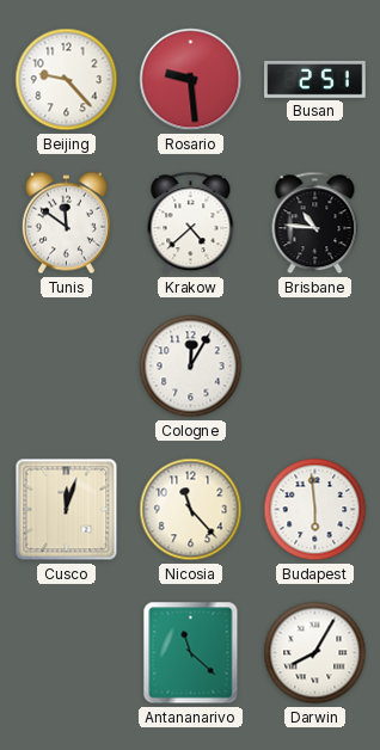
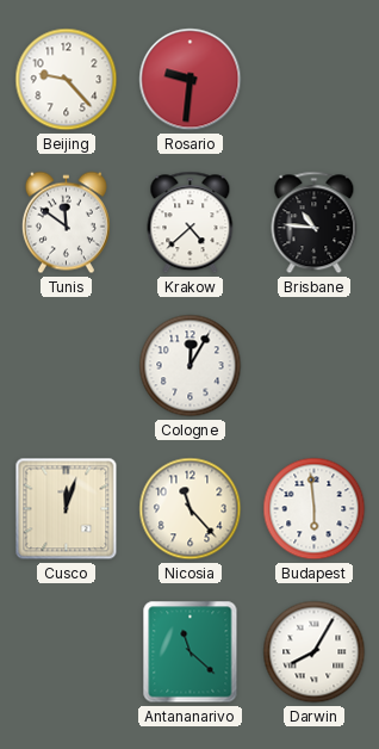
Rosario: 9:29 -> 9:31 (191, 80)
Busan: 2:51 -> none (315, 79)
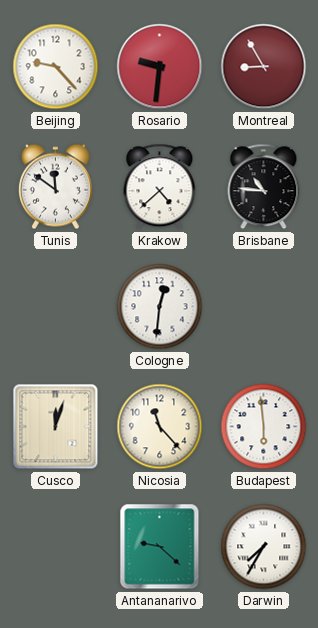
Montreal: none -> 8:55 (264, 67)
Cologne: 12:05 -> 12:31 (160, 307)
Antananarivo: 11:22 -> 9:22 (160, 547)
Darwin: 8:05 -> 7:35 (264, 547)
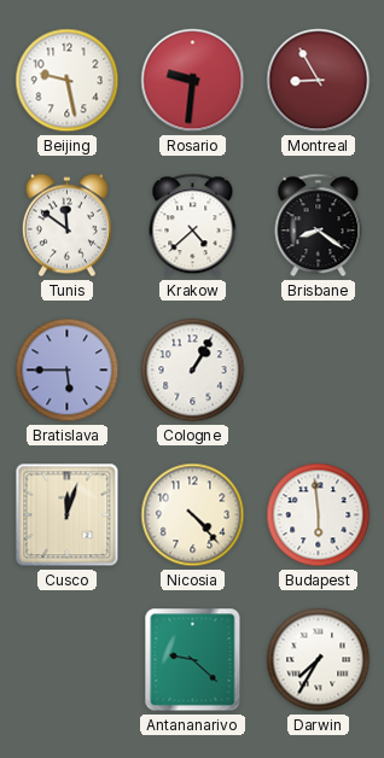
Beijing: 9:23 -> 9:28 (68, 81)
Brisbane: 10:46 -> 8:21 (319, 226)
Bratislava: none -> 5:45 (68, 371)
Cologne: 12:31 -> 1:05 (193, 371)
Nicosia: 11:23 -> 4:23 (193, 515)
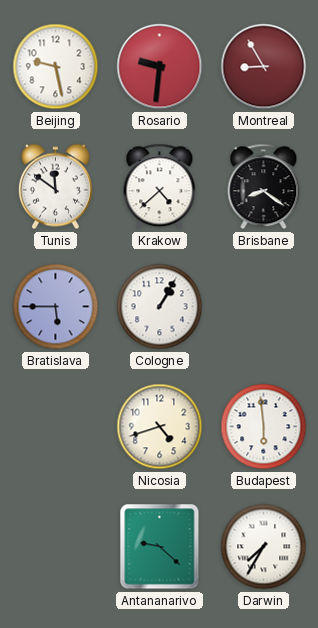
Cusco: 12:03 -> none (68, 515)
Nicosia: 4:23 -> 4:42 (160, 427)
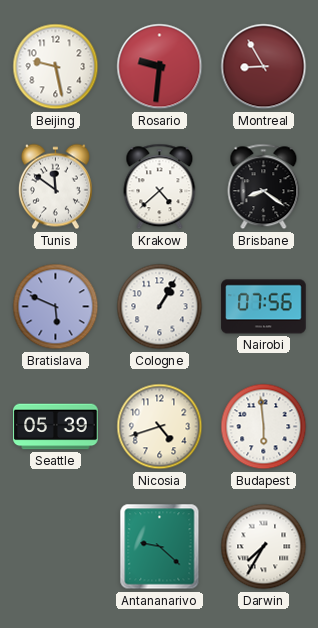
Bratislava: 5:45 -> 5:49 (56, 307)
Nairobi: none -> 07:56 (264, 307)
Seattle: none -> 05:39 (56, 427)
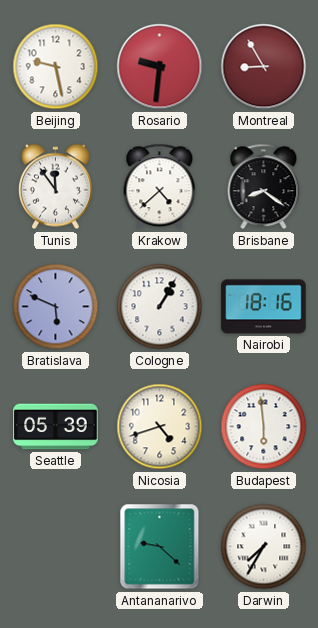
Tunis: 11:51 -> 11:54 (55, 187)
Nairobi: 07:56 -> 18:16 (264, 307)
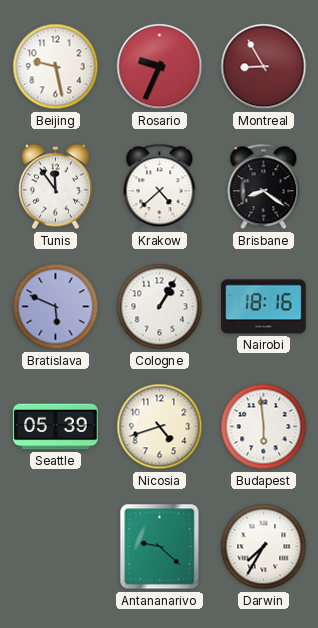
Rosario: 9:31 -> 9:34 (160, 67)
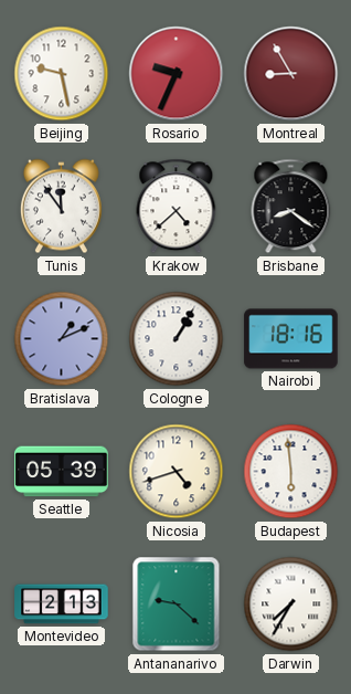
Bratislava: 5:49 -> 1:11 (62, 339)
Montevideo: none -> 2:13 (62, 604)
